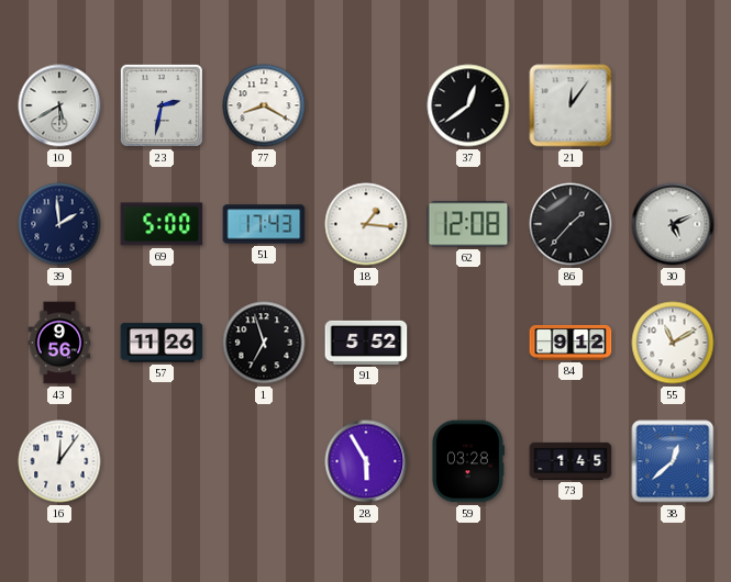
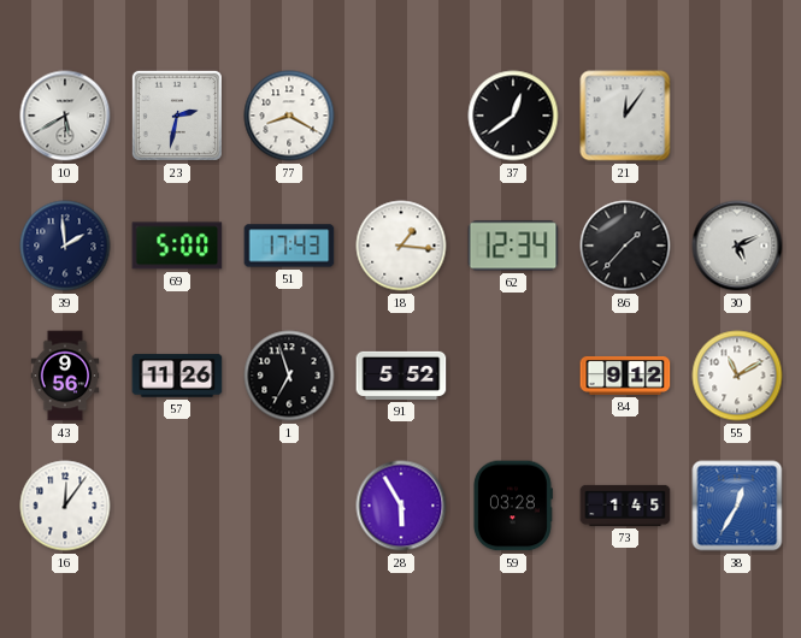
62: 12:08 -> 12:34 (513, 246)
38: 12:38 -> 12:35 (737, 506)
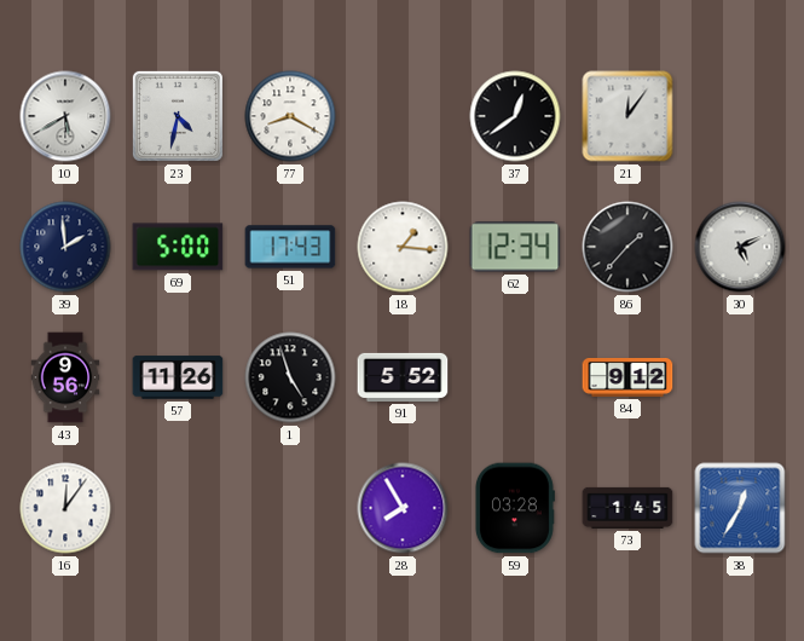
23: 2:32 -> 4:32 (178, 116)
1: 6:57 -> 4:57 (290, 377)
55: 11:10 -> none (737, 376)
28: 5:55 -> 7:55 (403, 508)
